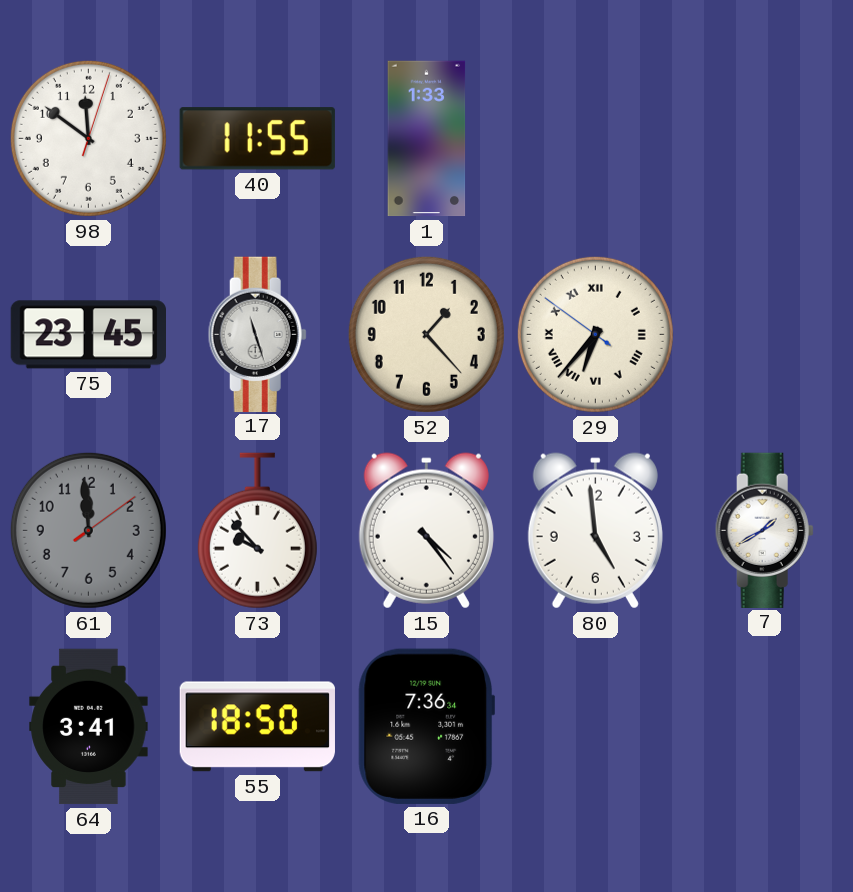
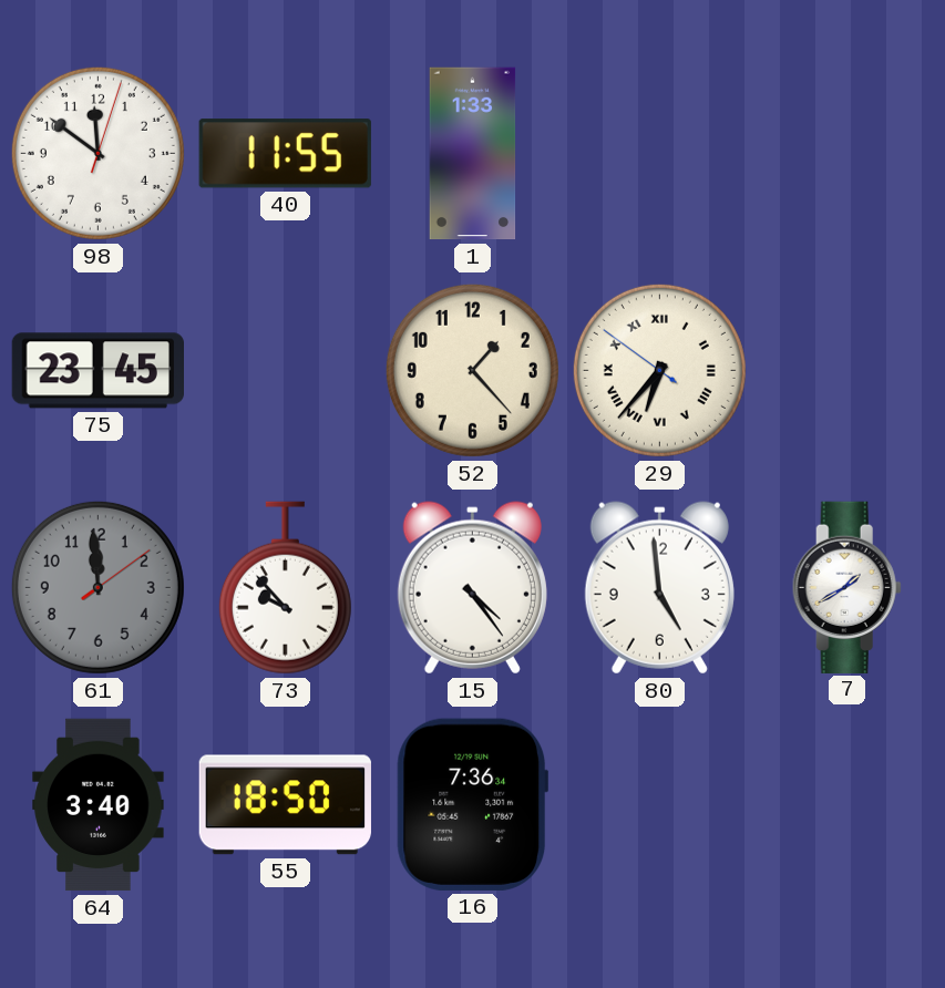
17: 11:27 -> none (257, 334)
64: 3:41 -> 3:40 (99, 805)
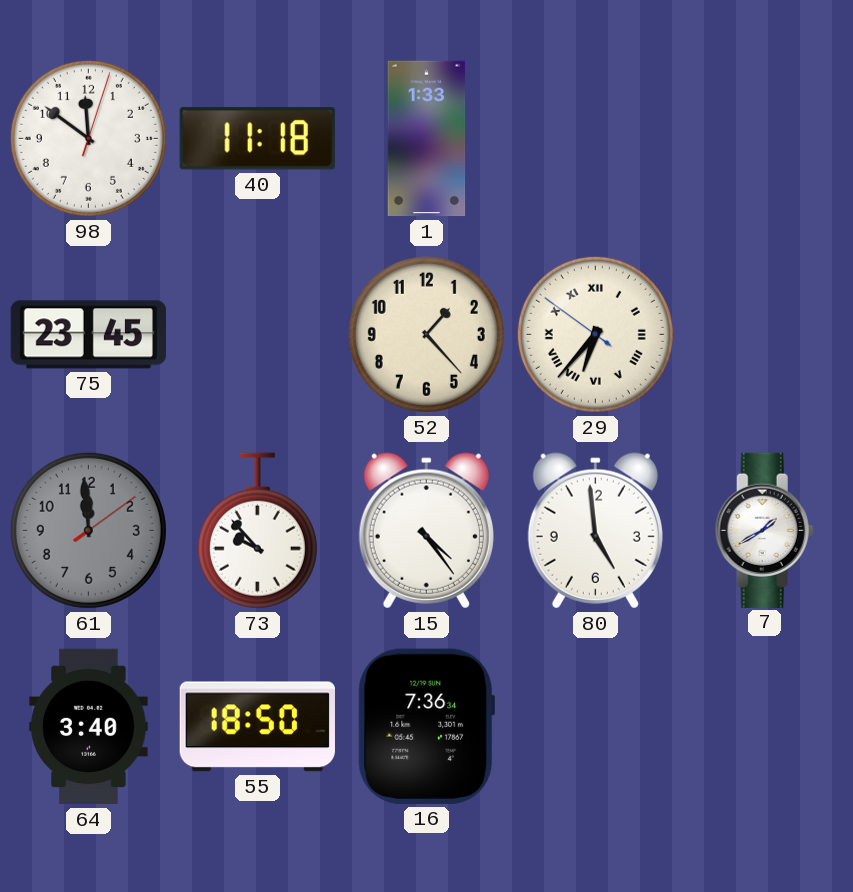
40: 11:55 -> 11:18 (257, 139)
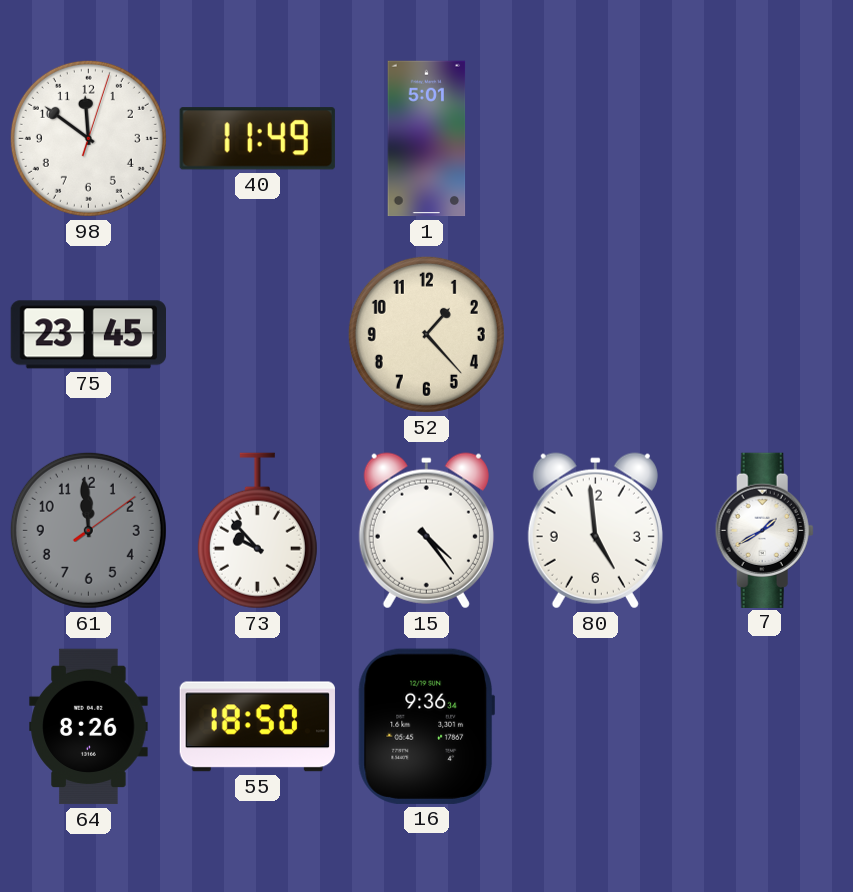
40: 11:18 -> 11:49 (257, 139)
1: 1:33 -> 5:01 (427, 139)
29: 6:36 -> none (595, 334)
64: 3:40 -> 8:26 (89, 727)
16: 7:36 -> 9:36 (426, 726)
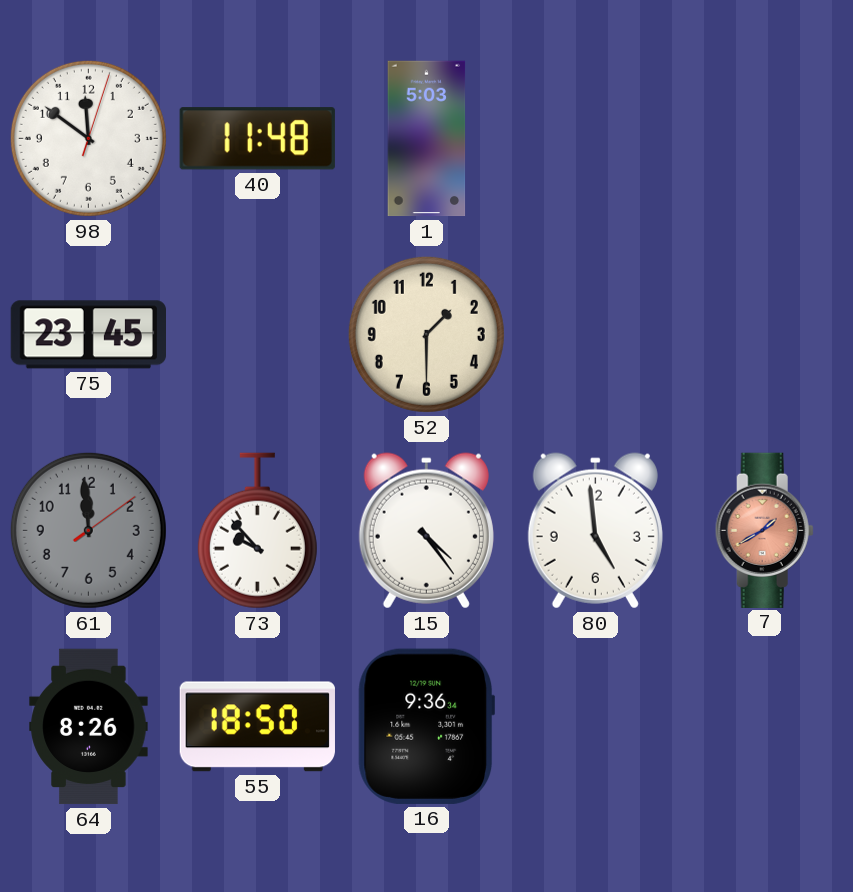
40: 11:49 -> 11:48 (257, 139)
1: 5:01 -> 5:03 (427, 139)
52: 1:23 -> 1:30 (426, 334)
7 dial: white -> salmon (764, 530)
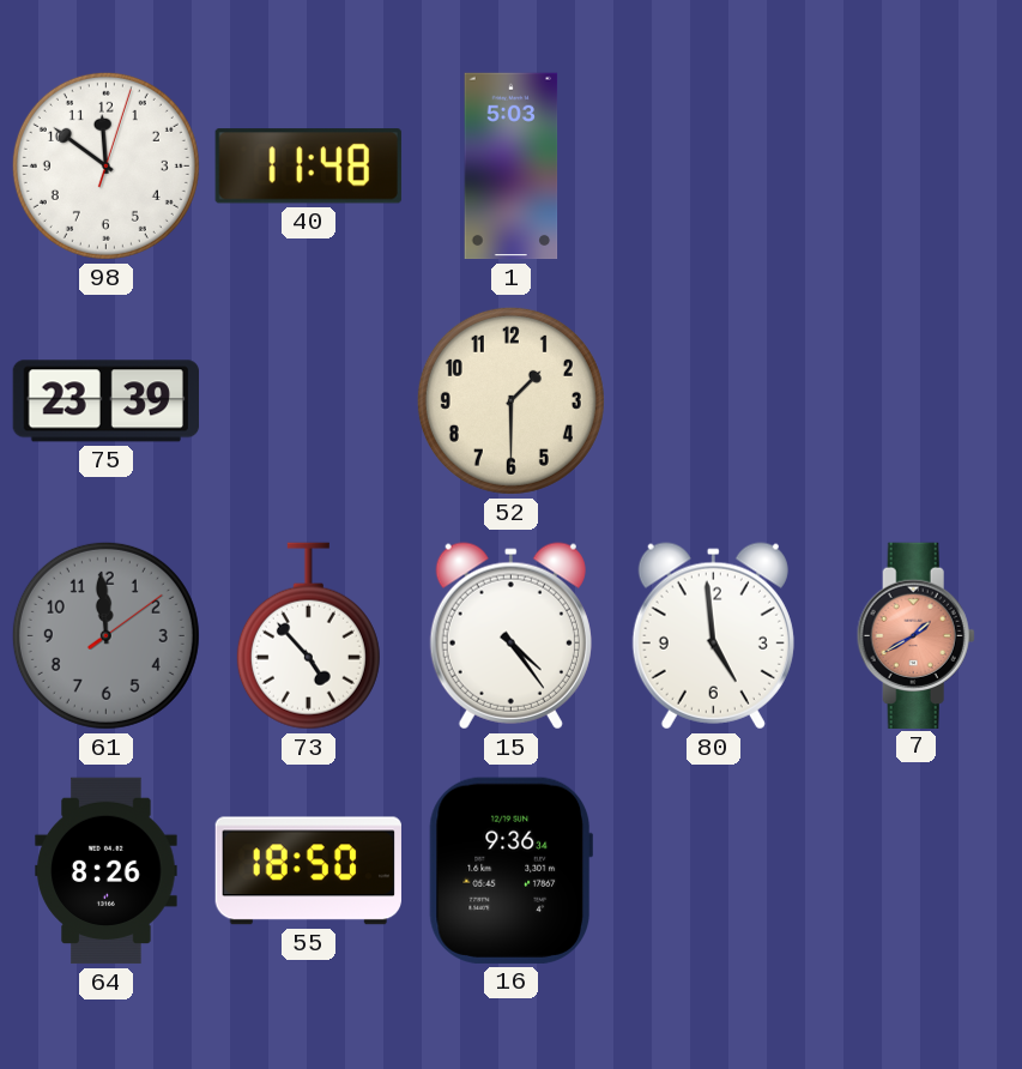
75: 23:45 -> 23:39 (105, 401)
73: 9:53 -> 4:53 (308, 636)
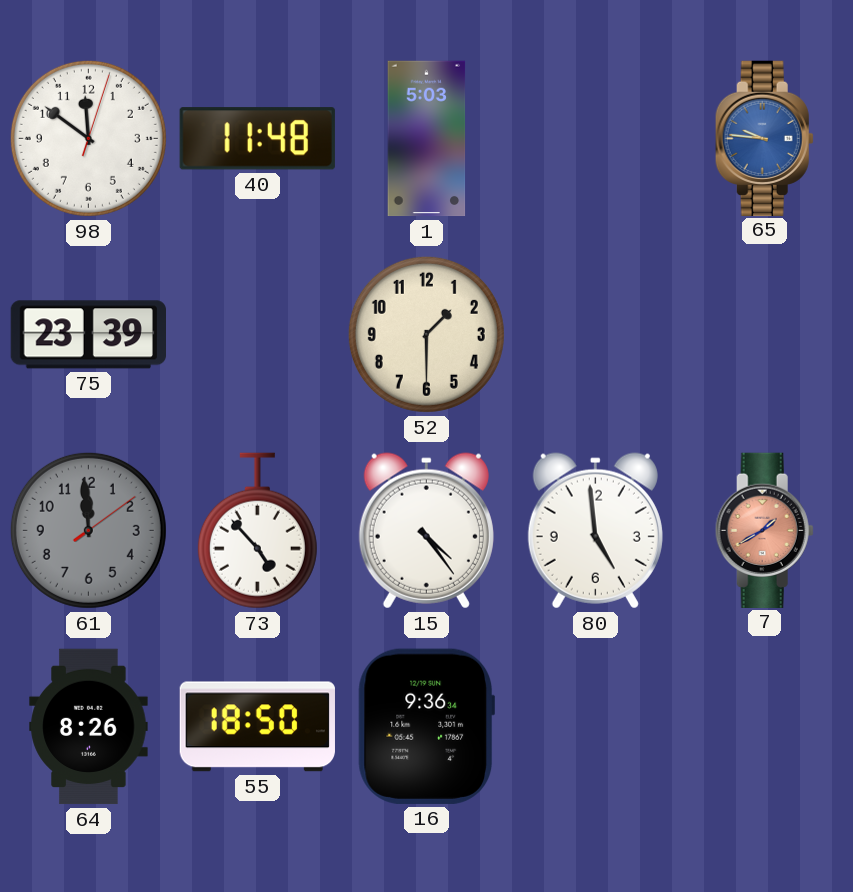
65: none -> 9:46 (764, 138)
